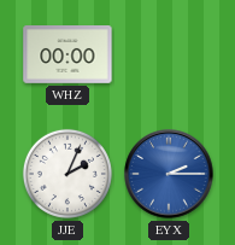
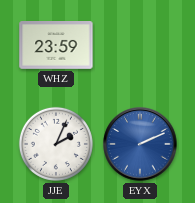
WHZ: 00:00 -> 23:59 (56, 46)
EYX: 2:15 -> 2:11 (140, 144)
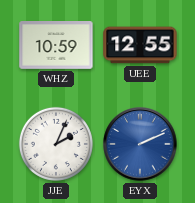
WHZ: 23:59 -> 10:59 (56, 46)
UEE: none -> 12:55 (140, 45)
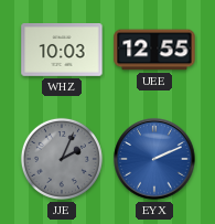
WHZ: 10:59 -> 10:03 (62, 51)
JJE dial: white -> grey (62, 159)
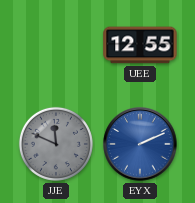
WHZ: 10:03 -> none (62, 51)
JJE: 2:04 -> 11:49 (56, 144)
